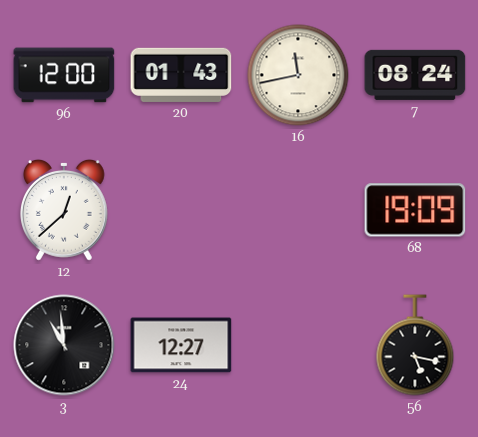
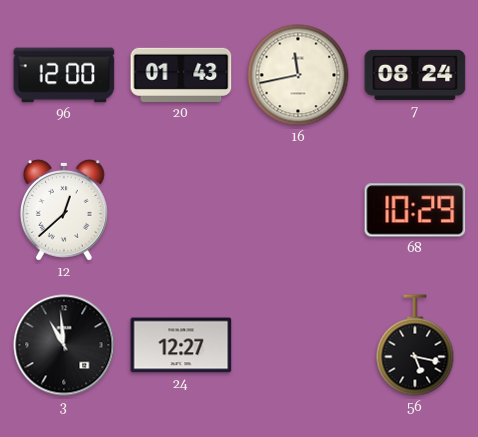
68: 19:09 -> 10:29 (415, 210)
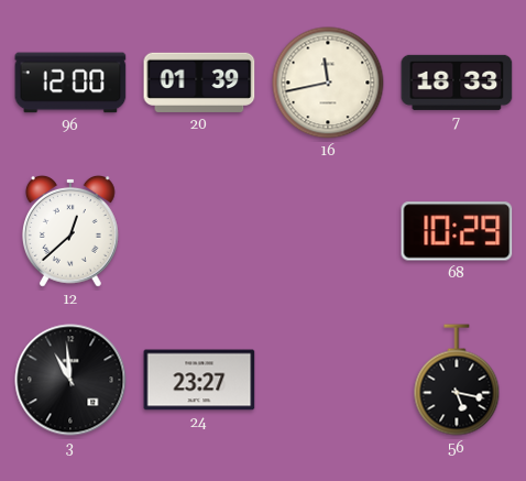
20: 01:43 -> 01:39 (199, 83)
7: 08:24 -> 18:33 (457, 83)
24: 12:27 -> 23:27 (199, 380)
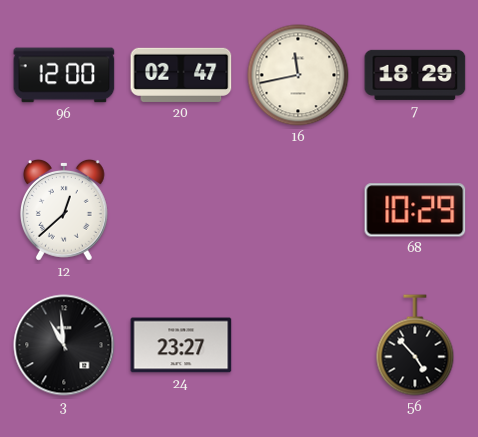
20: 01:39 -> 02:47 (181, 75)
7: 18:33 -> 18:29 (415, 75)
56: 5:17 -> 4:53 (415, 345)
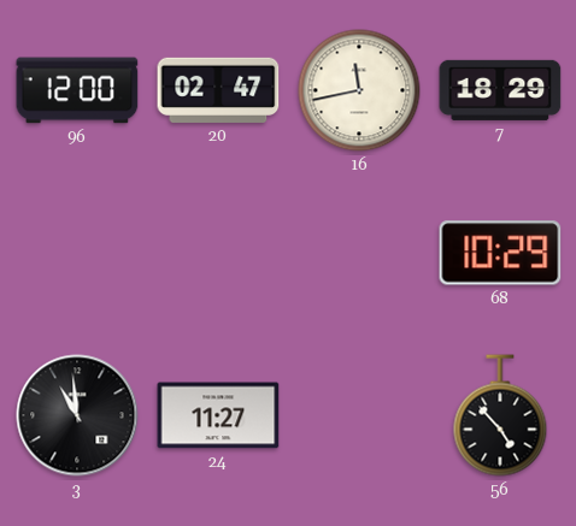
12: 12:38 -> none (64, 210)
24: 23:27 -> 11:27 (218, 415)
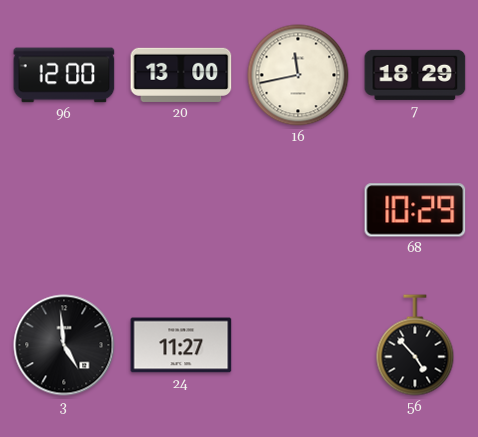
20: 02:47 -> 13:00 (181, 75)
3: 10:59 -> 4:59 (64, 345)
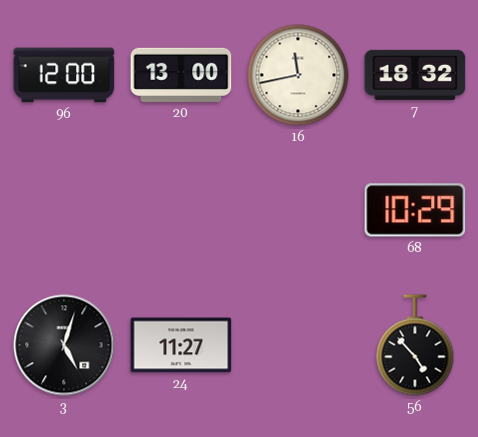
7: 18:29 -> 18:32 (415, 75)
3: 4:59 -> 5:03 (64, 345)
